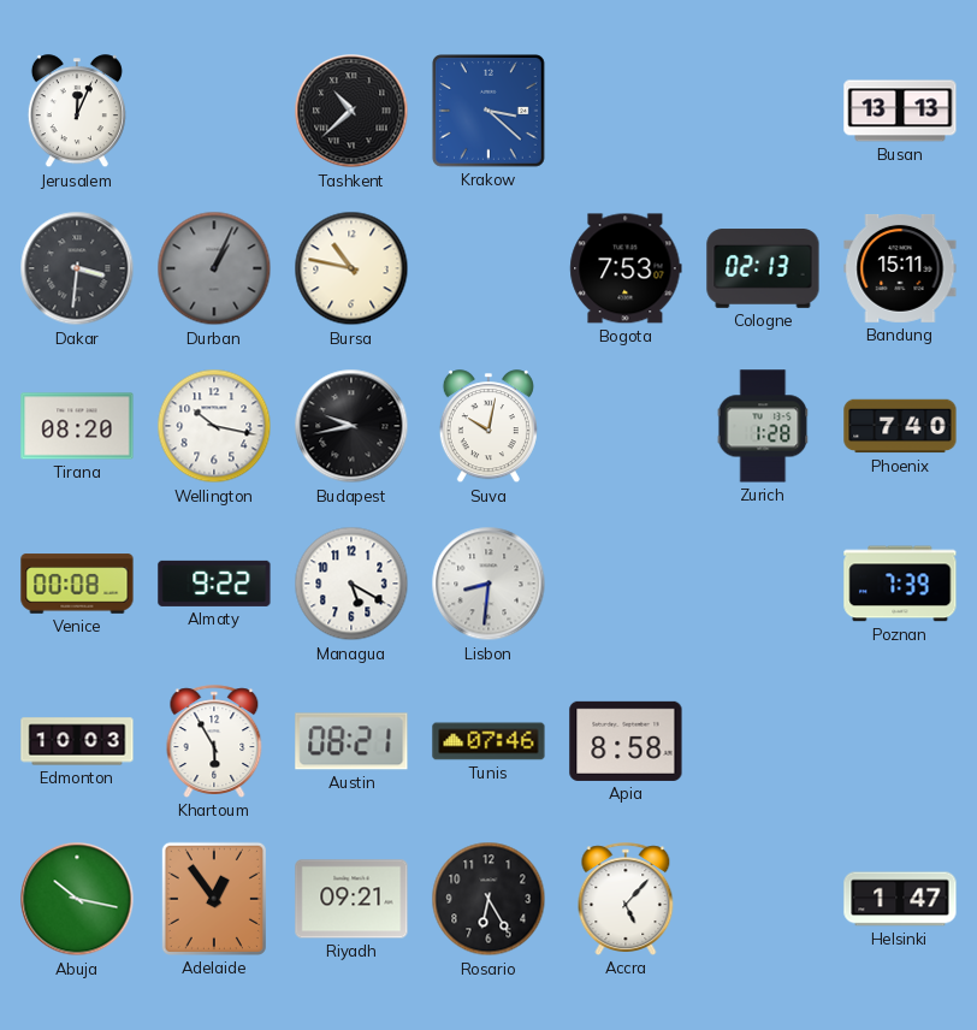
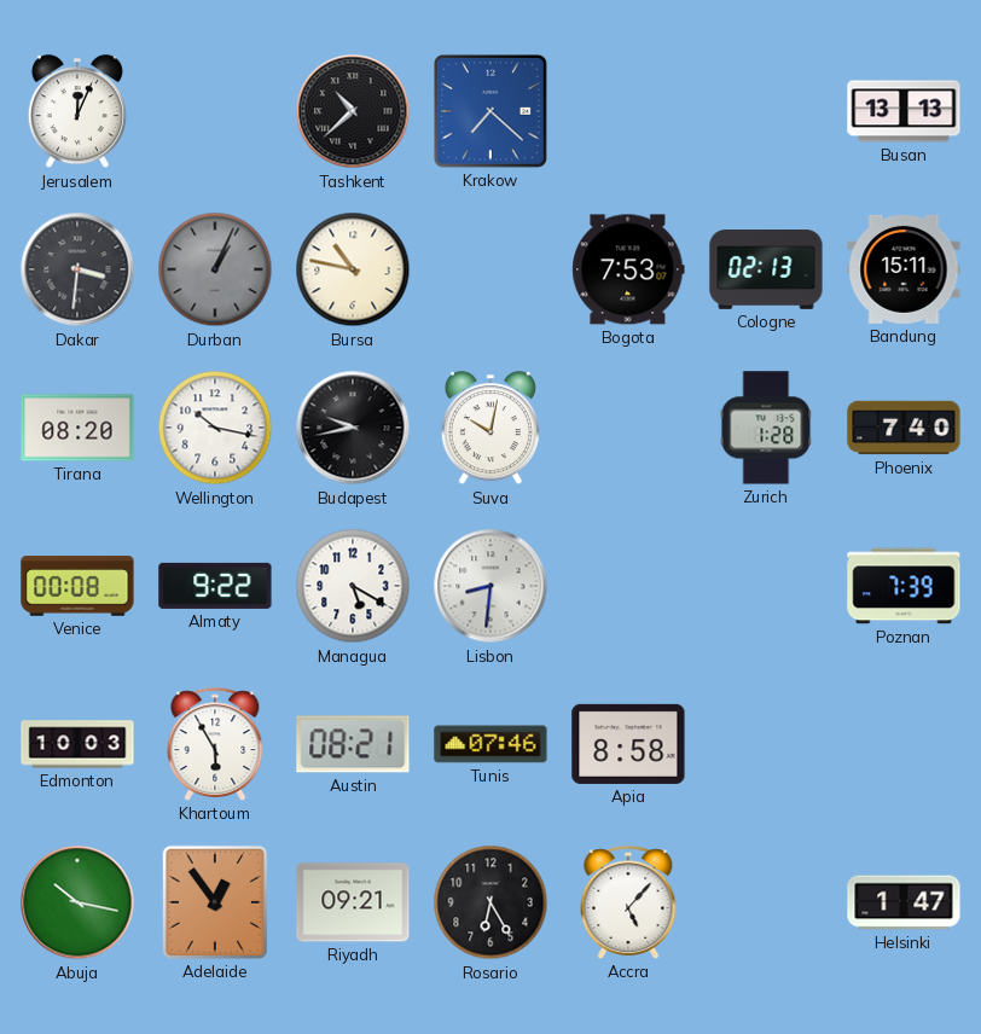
Krakow: 3:22 -> 7:22 (492, 112)
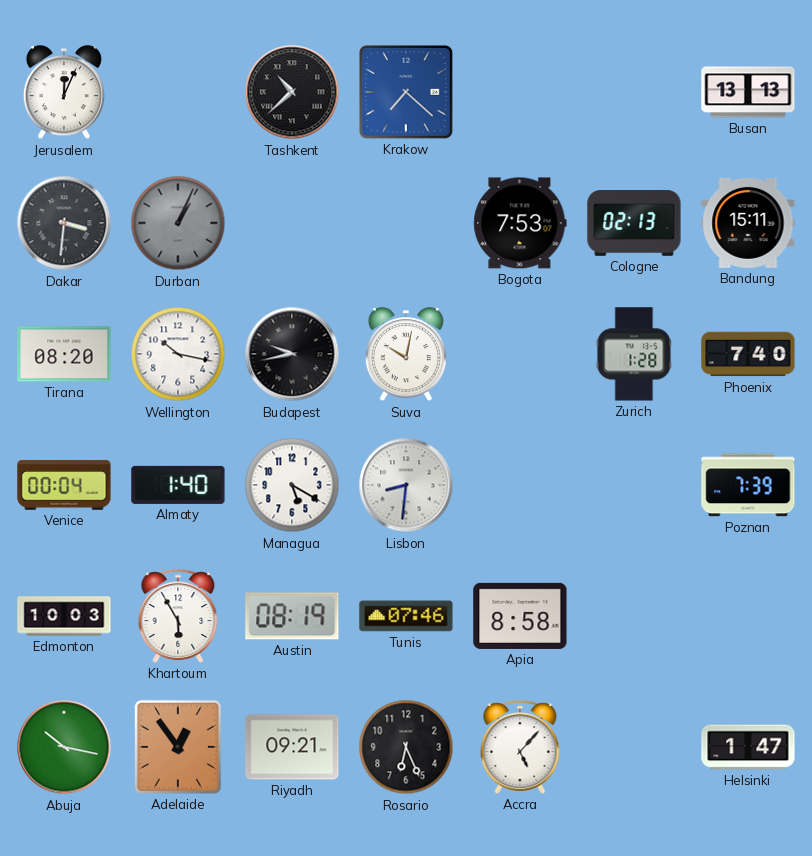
Bursa: 10:47 -> none (353, 269)
Venice: 00:08 -> 00:04 (64, 485)
Almaty: 9:22 -> 1:40 (178, 485)
Austin: 08:21 -> 08:19 (292, 616)
Rosario: 6:25 -> 6:26 (406, 747)
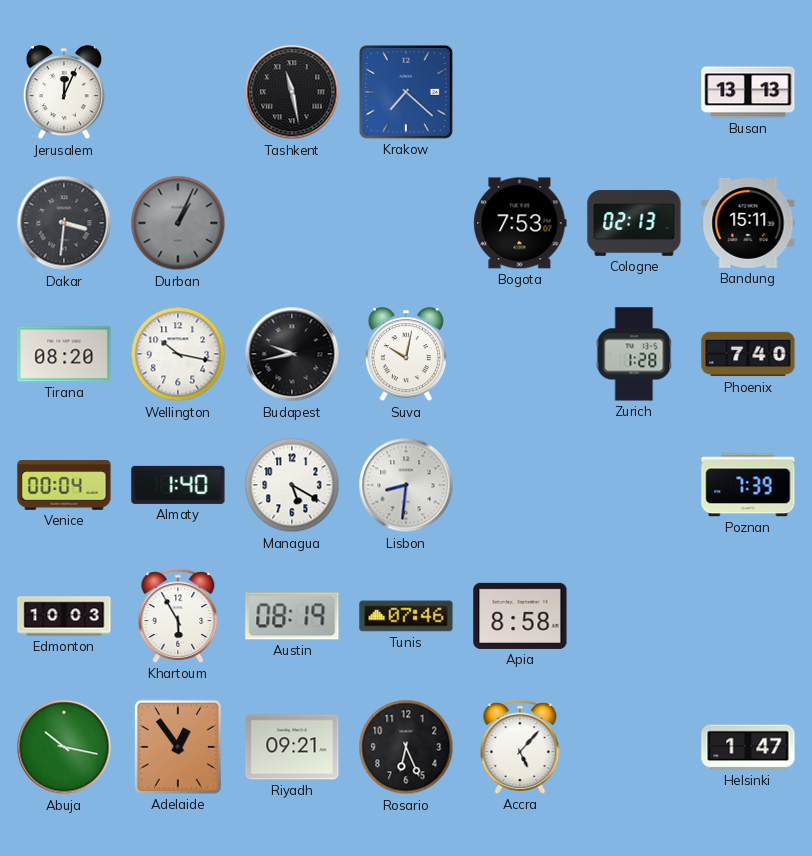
Tashkent: 10:38 -> 11:28 (292, 92)
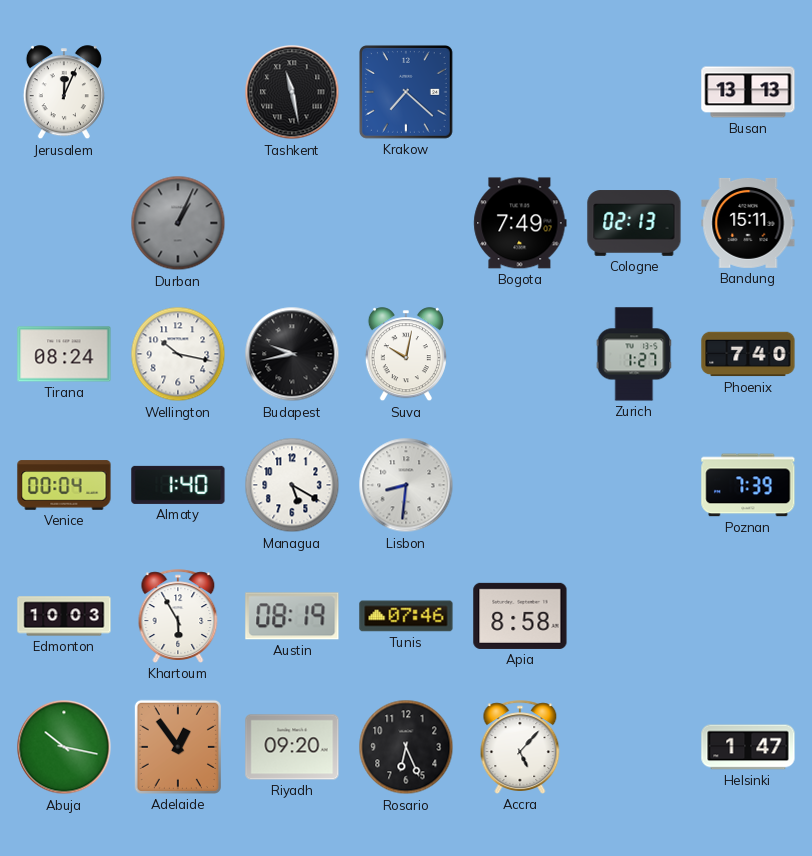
Dakar: 3:31 -> none (64, 223)
Bogota: 7:53 -> 7:49 (520, 223)
Tirana: 08:20 -> 08:24 (64, 354)
Zurich: 1:28 -> 1:27 (634, 354)
Riyadh: 09:21 -> 09:20 (292, 747)
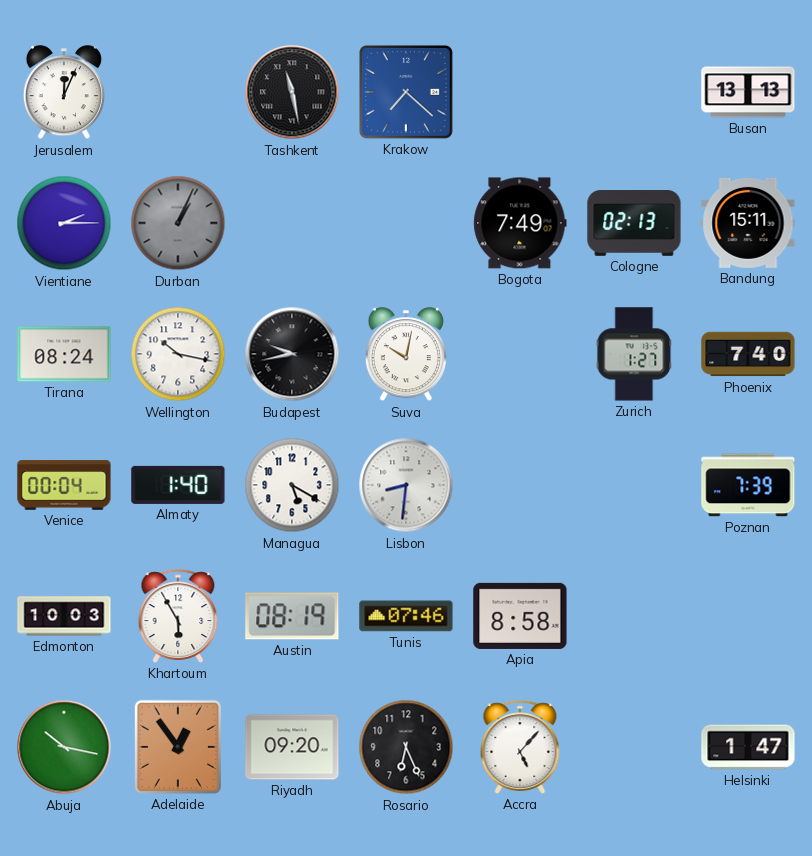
Vientiane: none -> 2:15 (64, 223)
